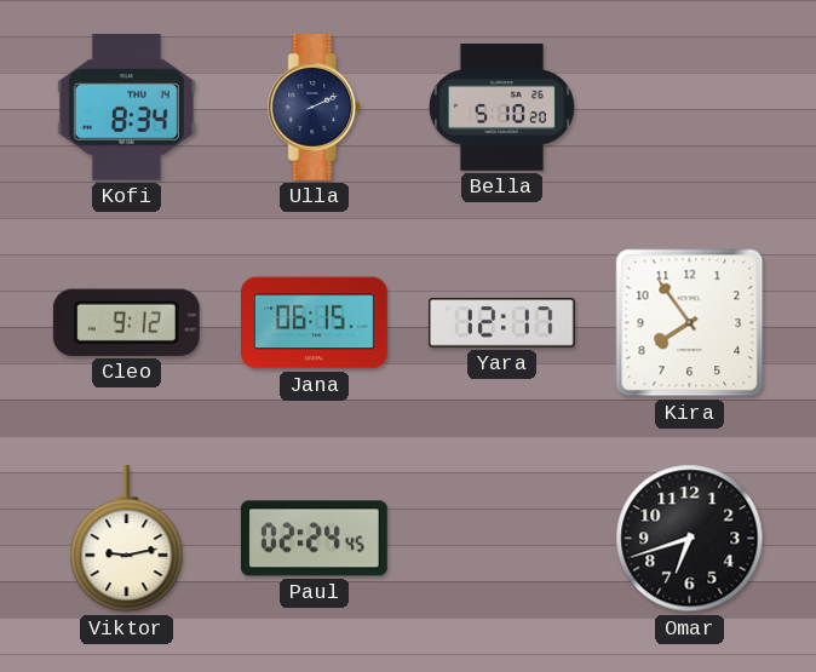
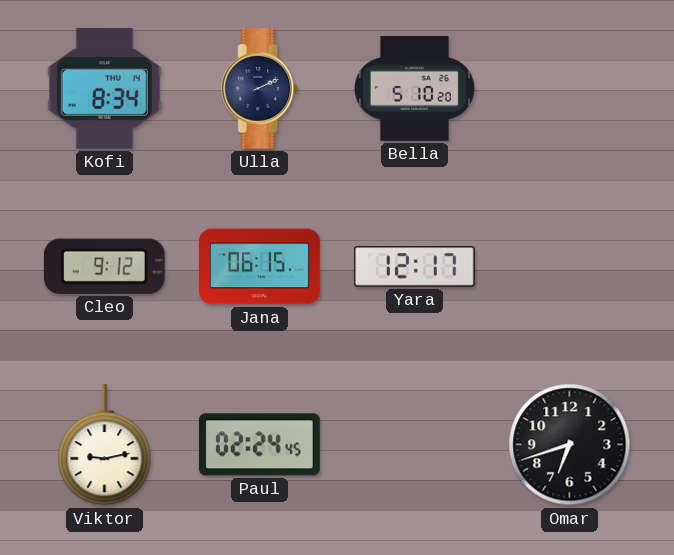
Kira: 7:54 -> none (690, 323)
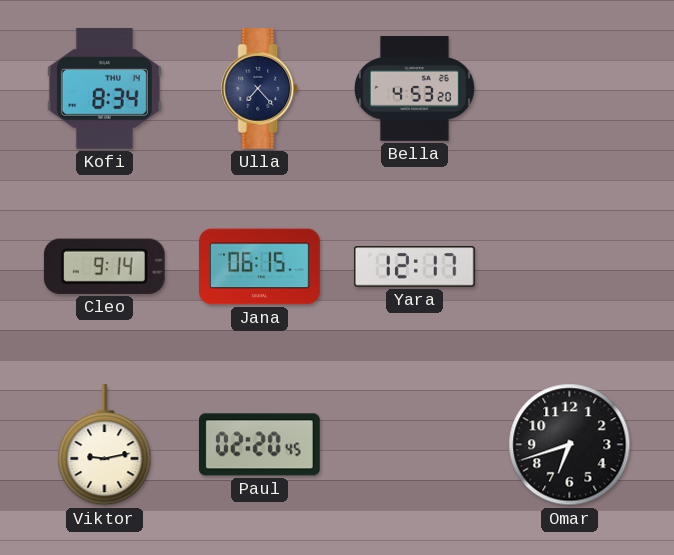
Ulla: 2:11 -> 7:23 (260, 89)
Bella: 5:10 -> 4:53 (414, 89)
Cleo: 9:12 -> 9:14 (104, 266)
Paul: 02:24 -> 02:20 (259, 445)
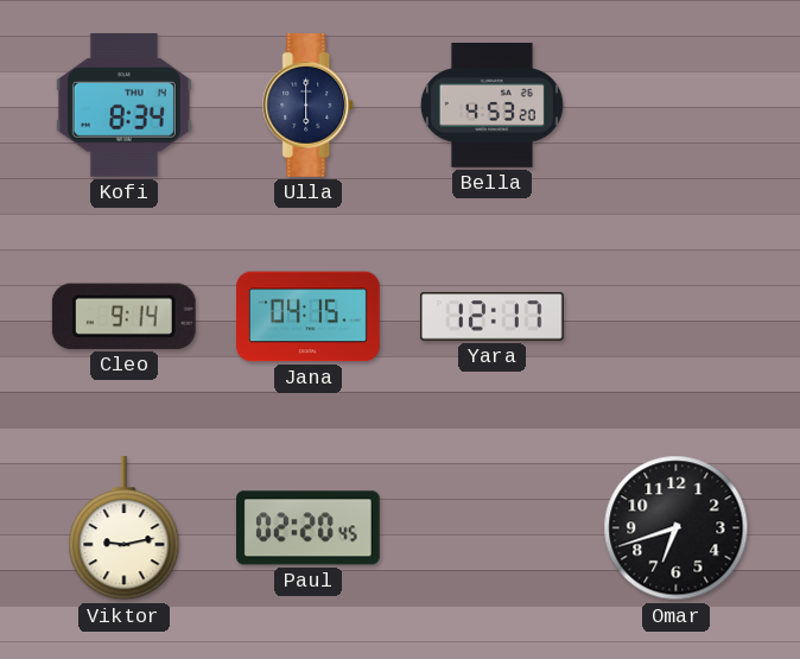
Ulla: 7:23 -> 6:00 (309, 106)
Jana: 06:15 -> 04:15 (309, 317)
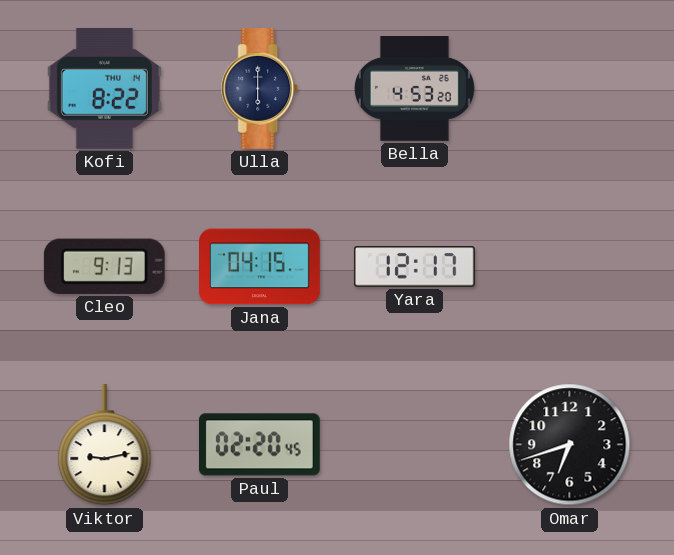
Kofi: 8:34 -> 8:22 (104, 88)
Cleo: 9:14 -> 9:13 (104, 266)
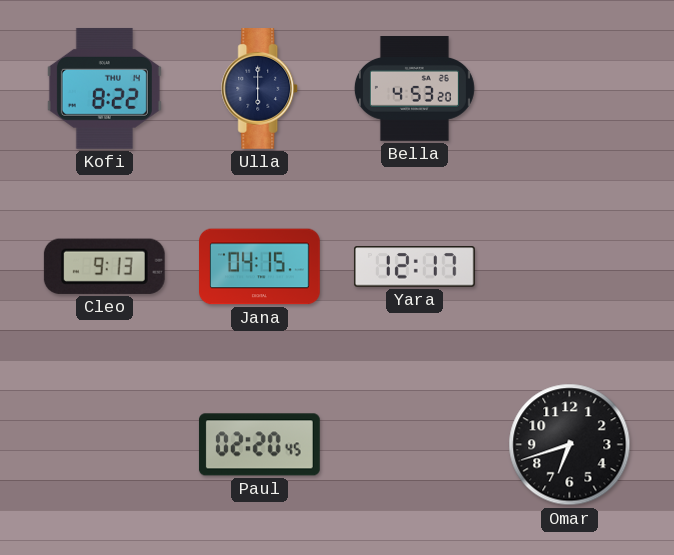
Viktor: 9:13 -> none (105, 445)
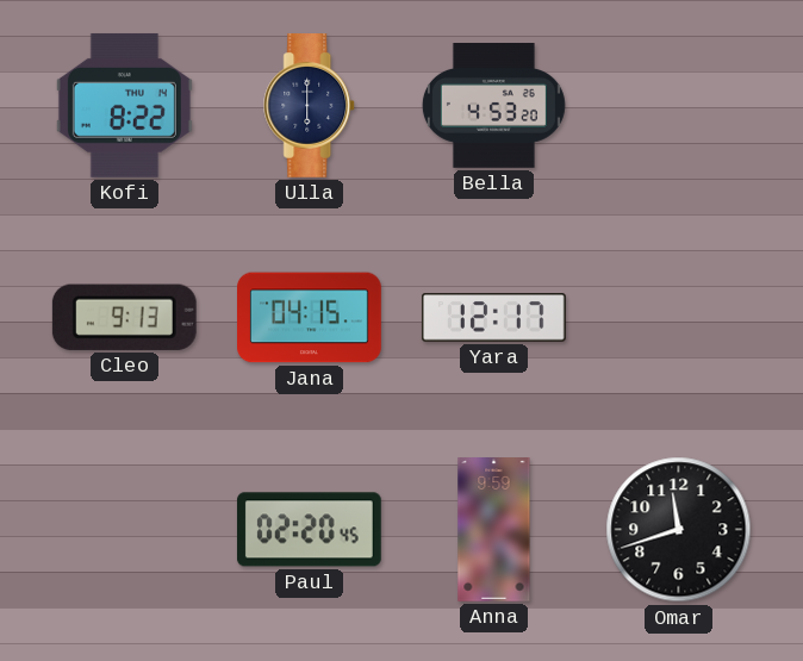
Anna: none -> 9:59 (494, 530)
Omar: 6:42 -> 11:42 (679, 530)
